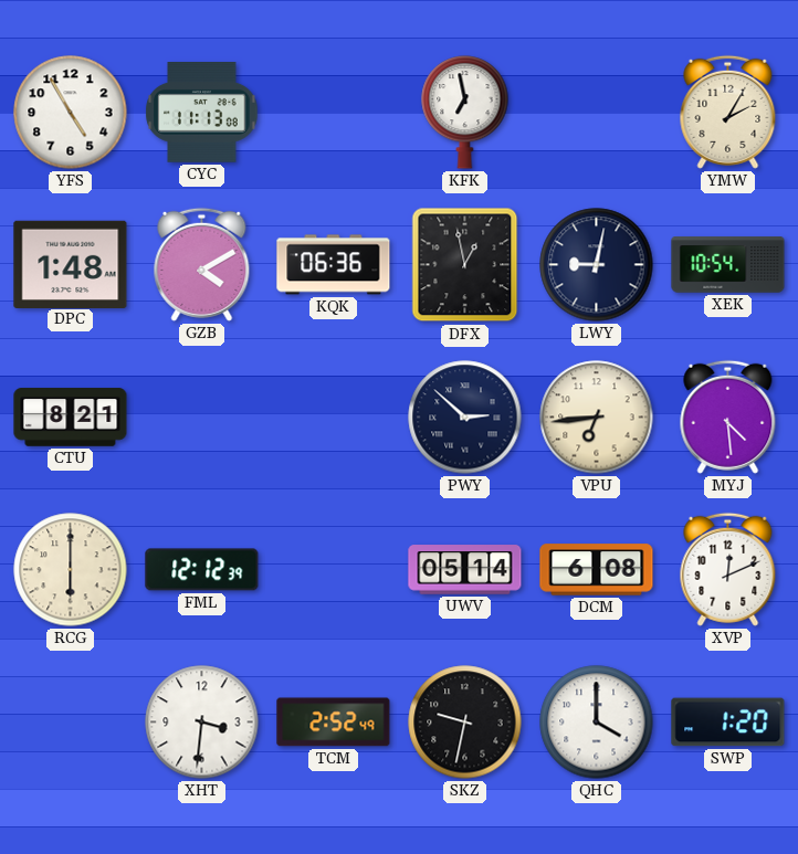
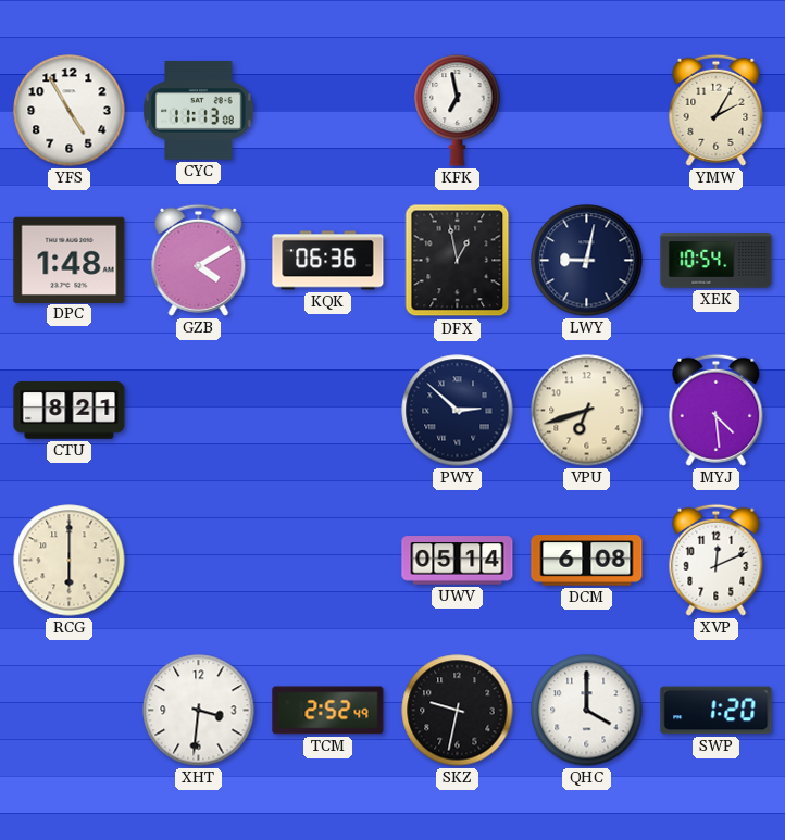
VPU: 6:44 -> 6:42 (587, 411)
FML: 12:12 -> none (202, 570)
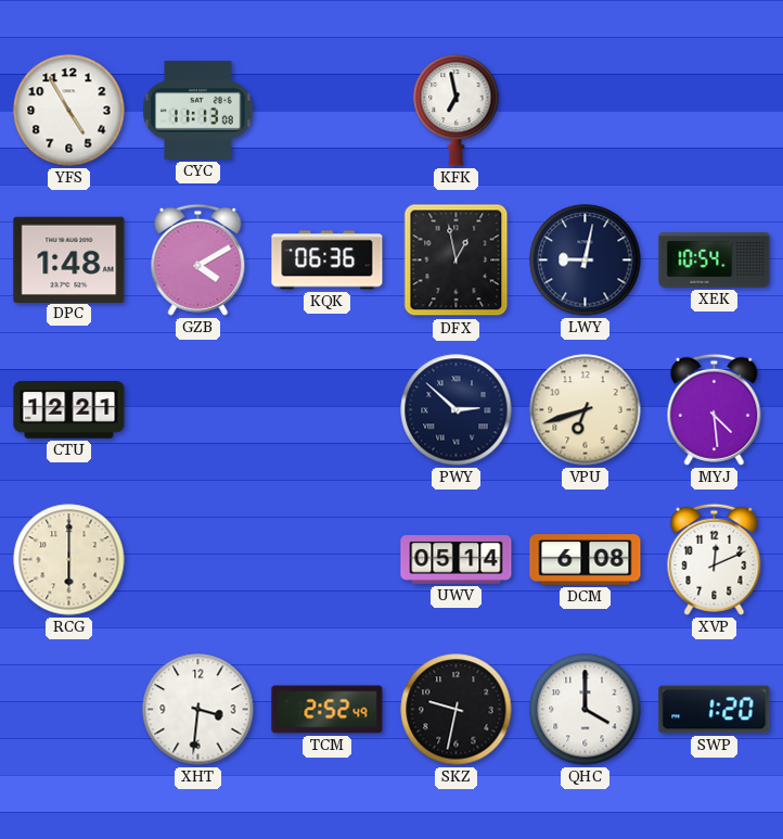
YMW: 2:05 -> none (717, 110)
CTU: 8:21 -> 12:21 (69, 410)
